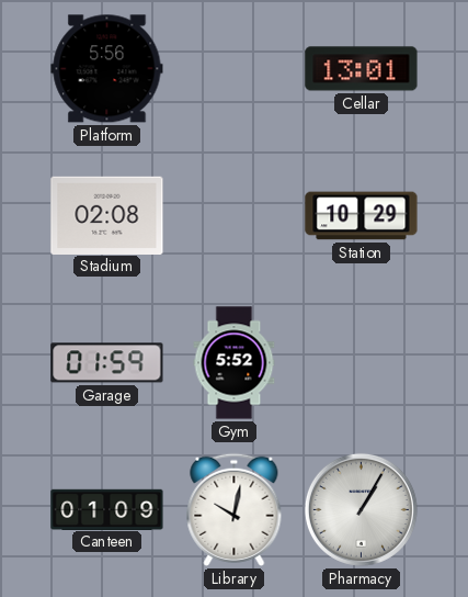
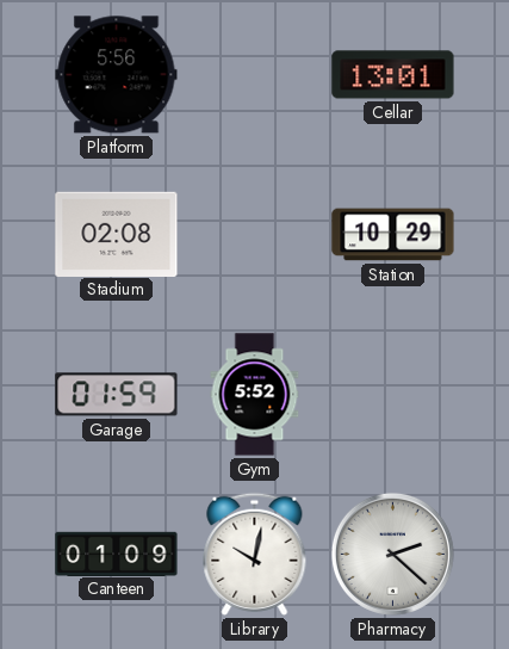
Pharmacy: 1:05 -> 2:22 (392, 554)
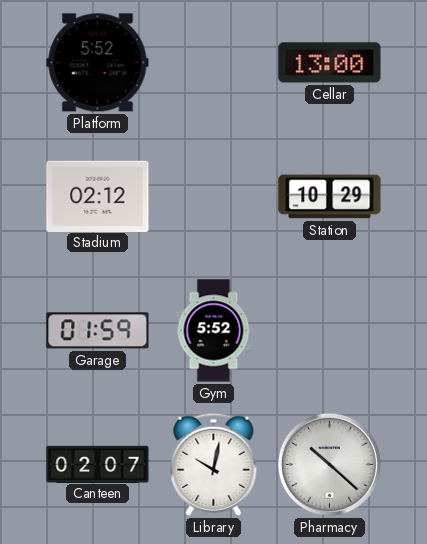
Platform: 5:56 -> 5:52 (98, 63)
Cellar: 13:01 -> 13:00 (330, 63)
Stadium: 02:08 -> 02:12 (98, 196)
Canteen: 01:09 -> 02:07 (98, 464)
Pharmacy: 2:22 -> 10:22 (329, 464)
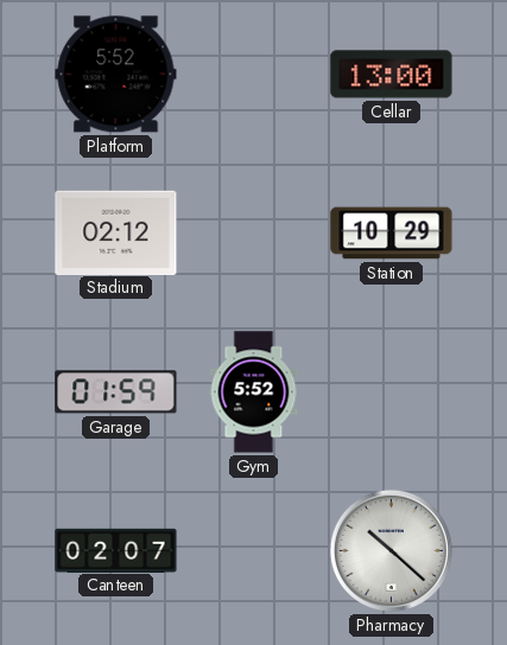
Library: 10:02 -> none (214, 464)
